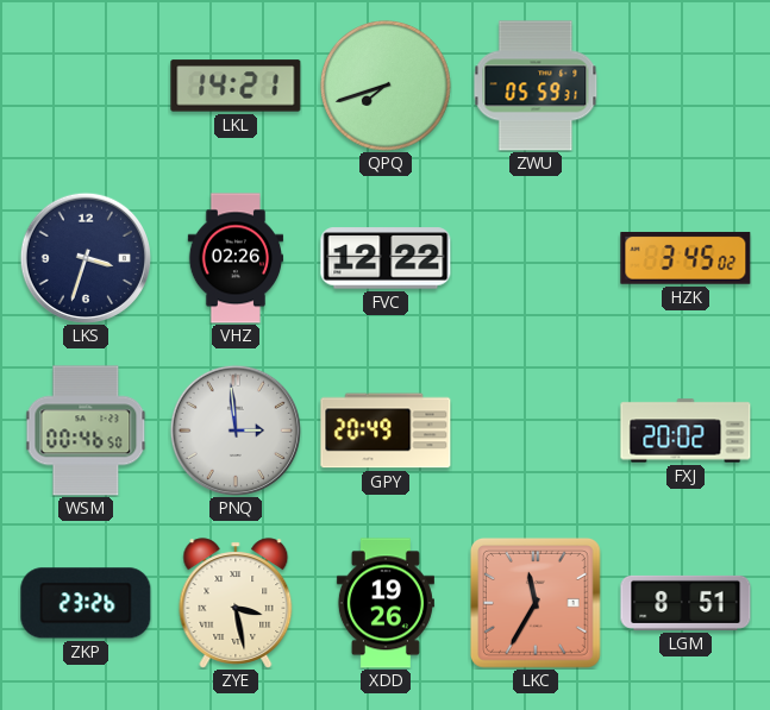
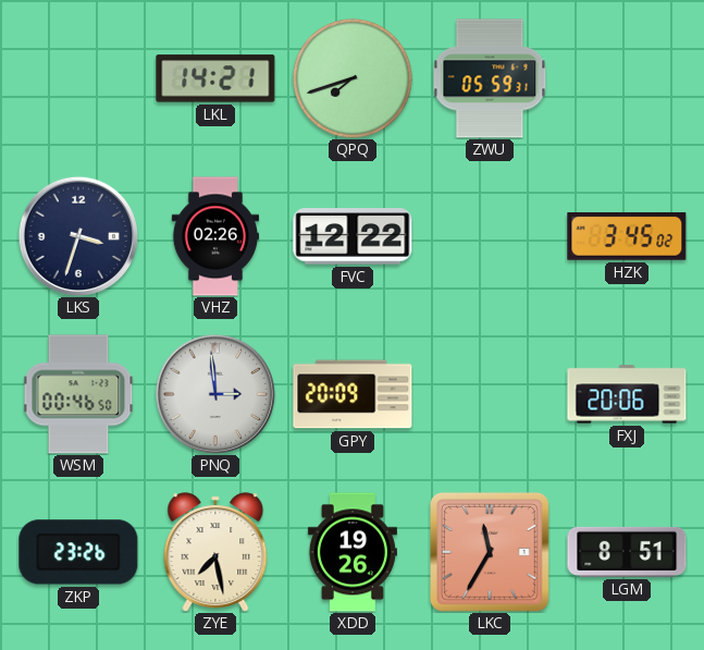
GPY: 20:49 -> 20:09 (353, 394)
FXJ: 20:02 -> 20:06 (627, 394)
ZYE: 3:28 -> 7:28 (215, 552)
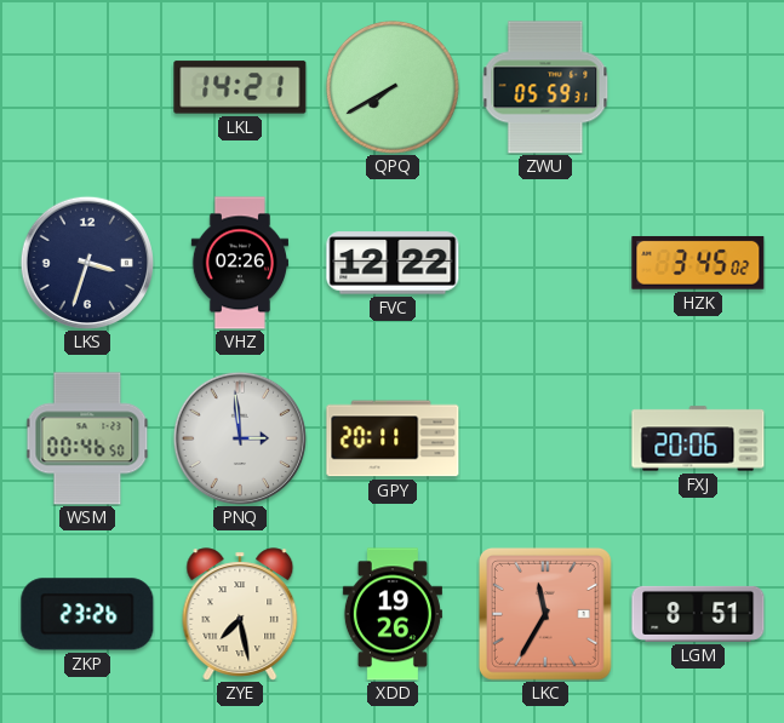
QPQ: 7:42 -> 7:40 (393, 87)
GPY: 20:09 -> 20:11 (393, 438)
